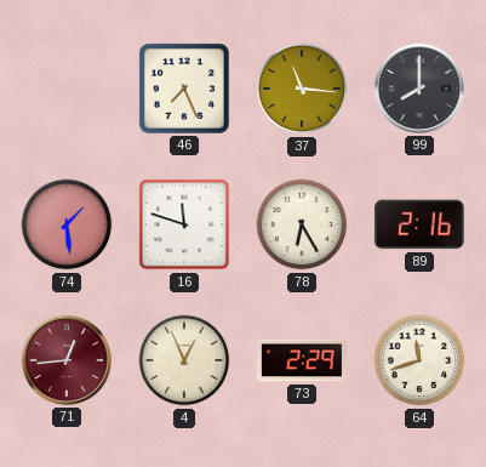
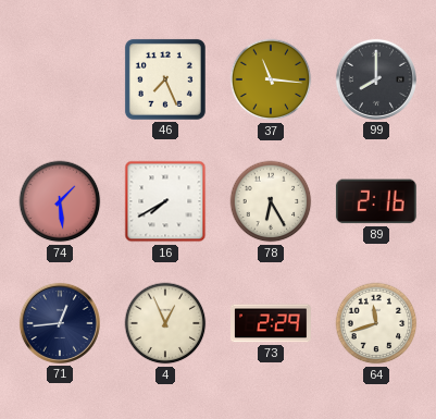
16: 11:48 -> 7:40 (165, 201)
71 dial: burgundy -> navy (60, 323)
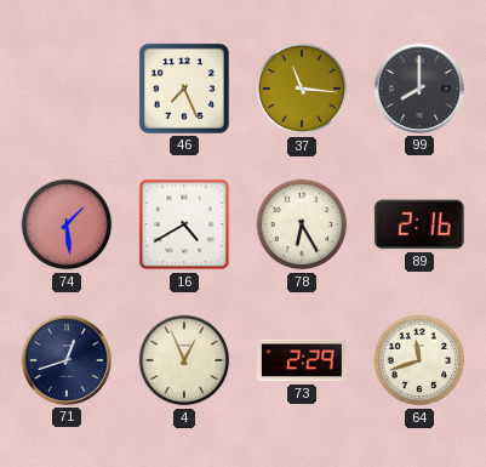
16: 7:40 -> 4:40 (184, 224)
71: 12:44 -> 12:42 (67, 360)
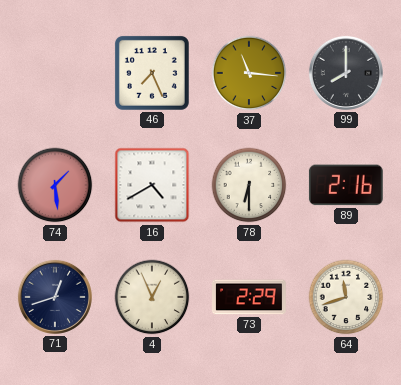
78: 6:25 -> 6:30 (249, 185)
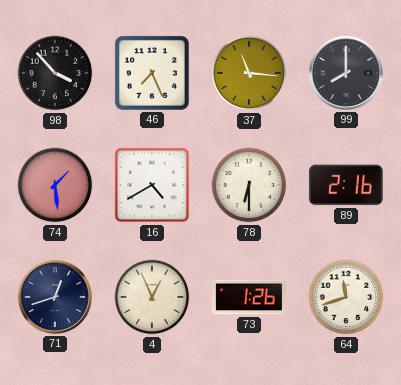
98: none -> 3:53 (55, 73)
73: 2:29 -> 1:26 (250, 297)
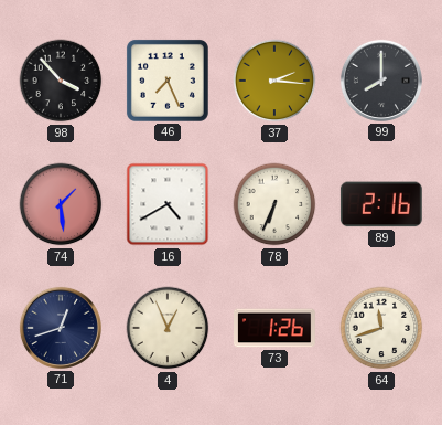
37: 11:16 -> 2:16 (274, 81)
78: 6:30 -> 6:34 (274, 204)
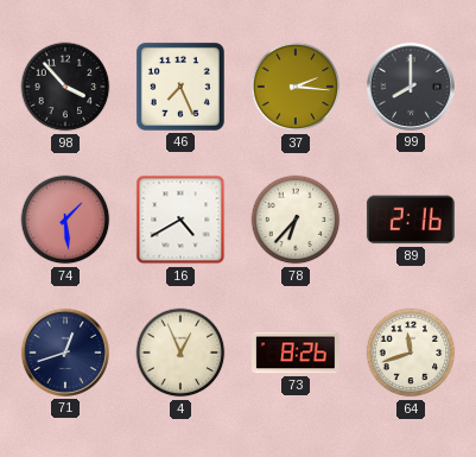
78: 6:34 -> 6:37 (296, 220)
73: 1:26 -> 8:26 (297, 353)
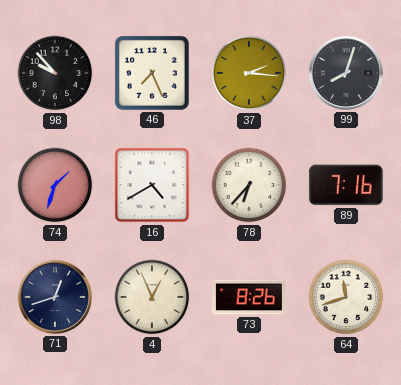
98: 3:53 -> 9:53 (55, 73)
99: 8:00 -> 8:03 (346, 73)
74: 1:29 -> 1:33 (55, 185)
89: 2:16 -> 7:16 (346, 185)
